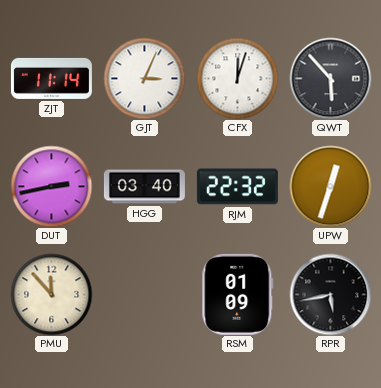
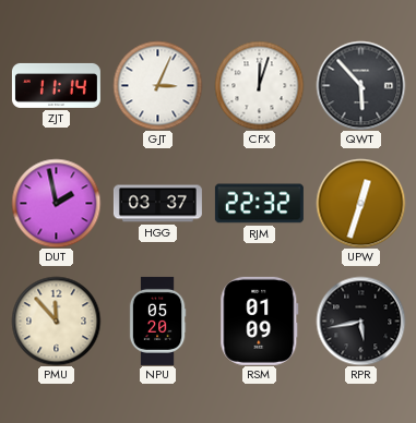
DUT: 2:43 -> 1:58 (56, 203)
HGG: 03:40 -> 03:37 (157, 204)
NPU: none -> 05:20 (157, 321)
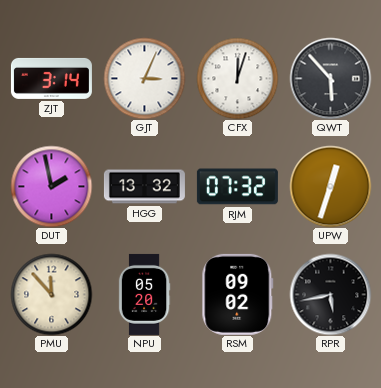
ZJT: 11:14 -> 3:14 (51, 78)
HGG: 03:37 -> 13:32 (144, 187)
RJM: 22:32 -> 07:32 (237, 187)
RSM: 01:09 -> 09:02 (238, 294)
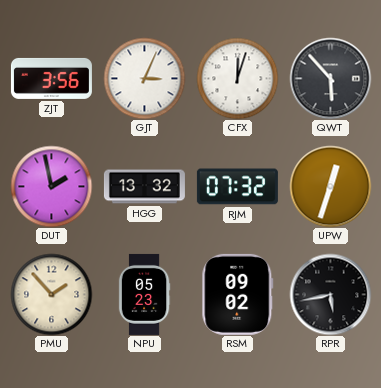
ZJT: 3:14 -> 3:56 (51, 78)
PMU: 11:53 -> 1:53 (51, 294)
NPU: 05:20 -> 05:23 (144, 294)
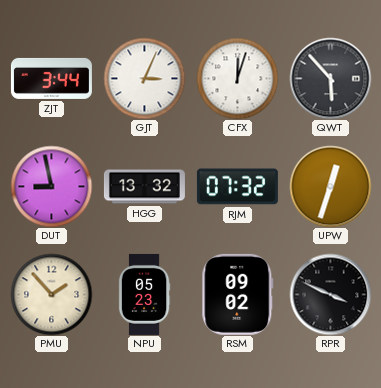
ZJT: 3:56 -> 3:44 (51, 78)
DUT: 1:58 -> 8:58 (51, 186)
RPR: 5:43 -> 3:49 (330, 294)
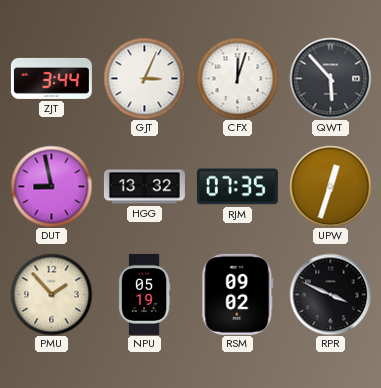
RJM: 07:32 -> 07:35 (237, 187)
NPU: 05:23 -> 05:19 (144, 294)
